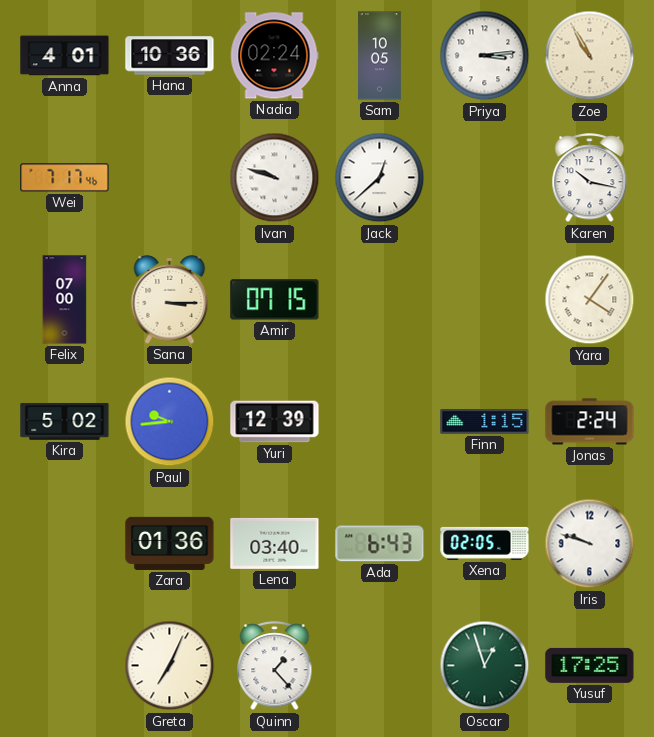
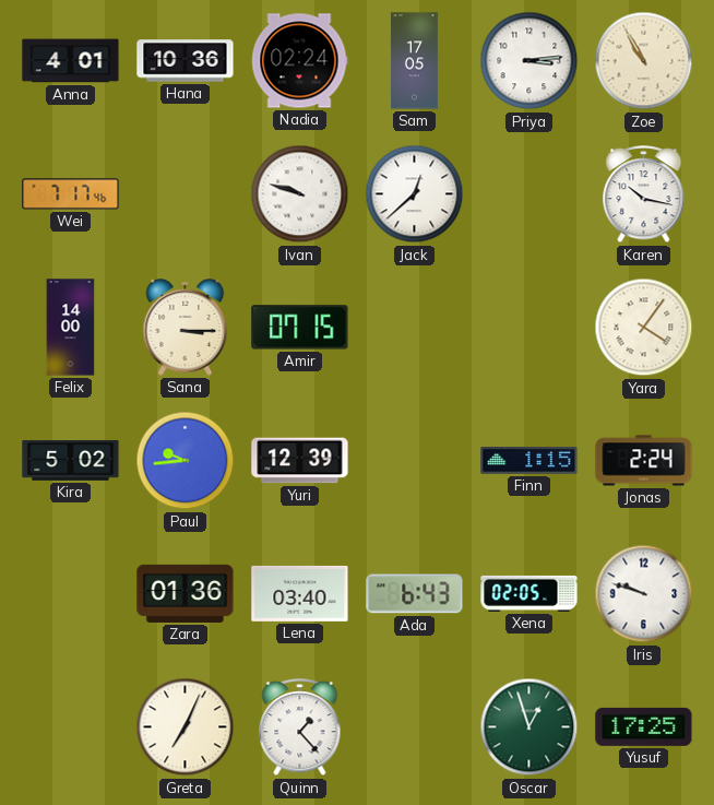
Sam: 10:05 -> 17:05 (414, 61)
Felix: 07:00 -> 14:00 (71, 328)
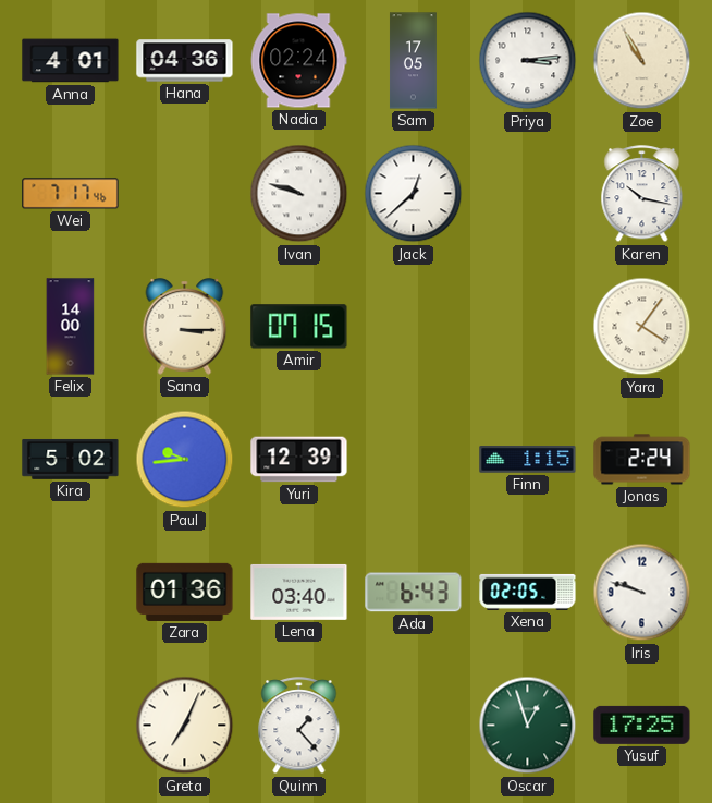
Hana: 10:36 -> 04:36 (185, 61)
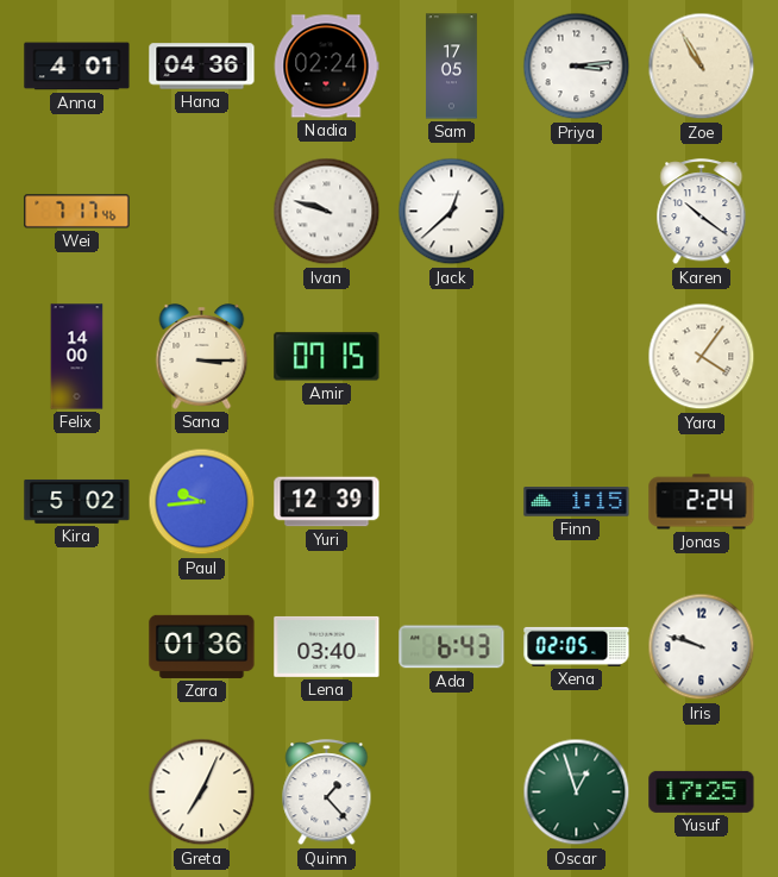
Karen: 10:17 -> 10:21 (702, 212)
